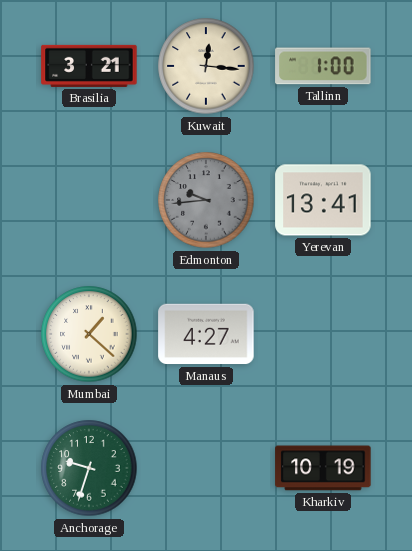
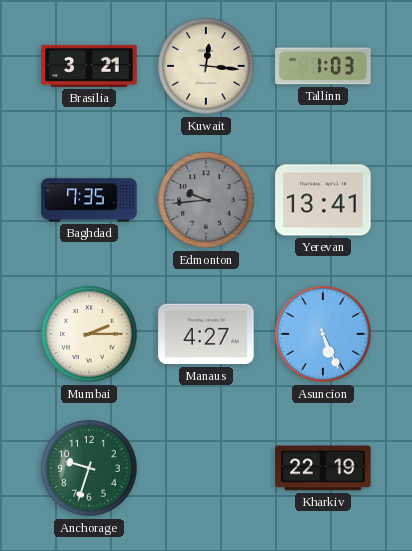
Tallinn: 1:00 -> 1:03 (323, 66)
Baghdad: none -> 7:35 (89, 200)
Mumbai: 1:22 -> 2:15 (89, 334)
Asuncion: none -> 5:26 (323, 334)
Kharkiv: 10:19 -> 22:19 (323, 468)
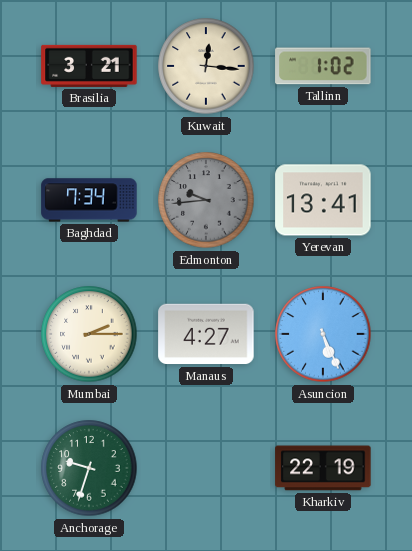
Tallinn: 1:03 -> 1:02 (323, 66)
Baghdad: 7:35 -> 7:34 (89, 200)
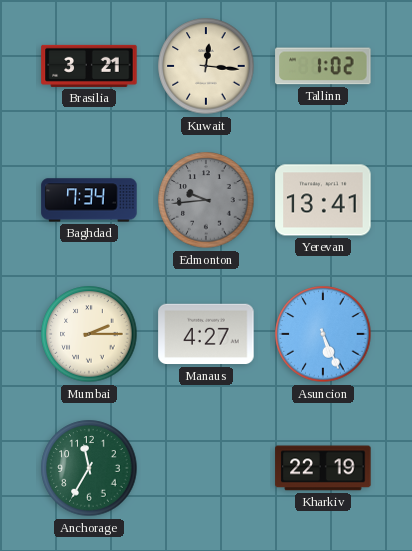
Anchorage: 9:33 -> 11:35 (89, 468)
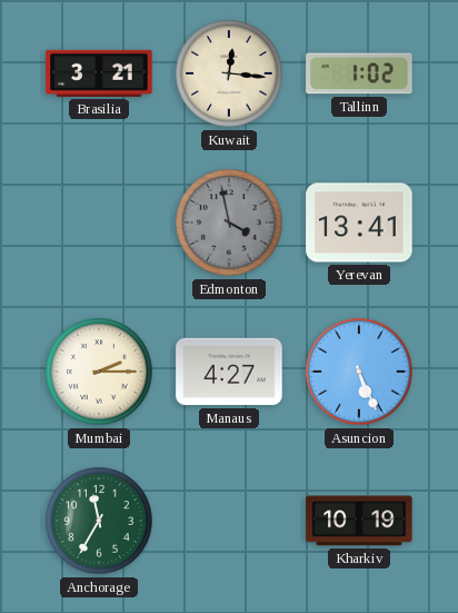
Baghdad: 7:34 -> none (89, 200)
Edmonton: 9:44 -> 3:58 (229, 223)
Kharkiv: 22:19 -> 10:19 (359, 521)
